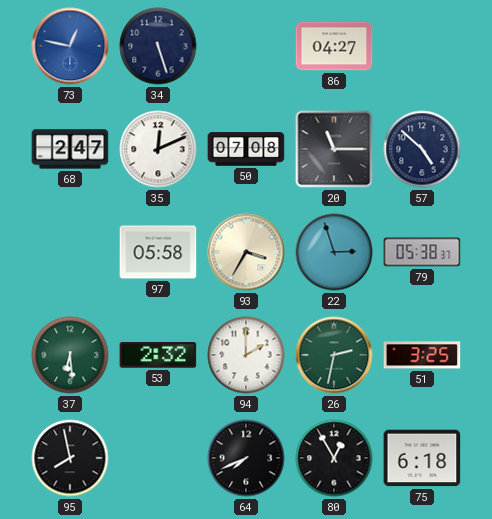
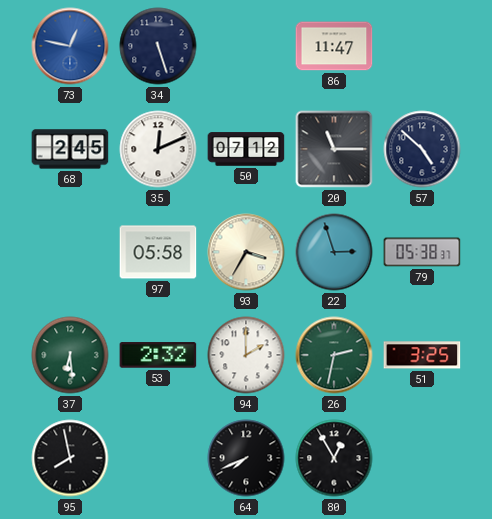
86: 04:27 -> 11:47 (334, 46)
68: 2:47 -> 2:45 (70, 149)
50: 07:08 -> 07:12 (246, 149)
75: 6:18 -> none (422, 458)
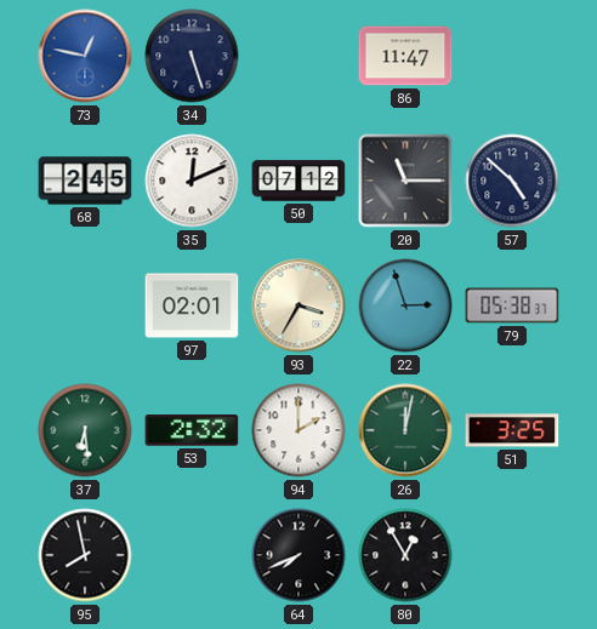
97: 05:58 -> 02:01 (192, 305)
26: 2:32 -> 12:02 (405, 430)
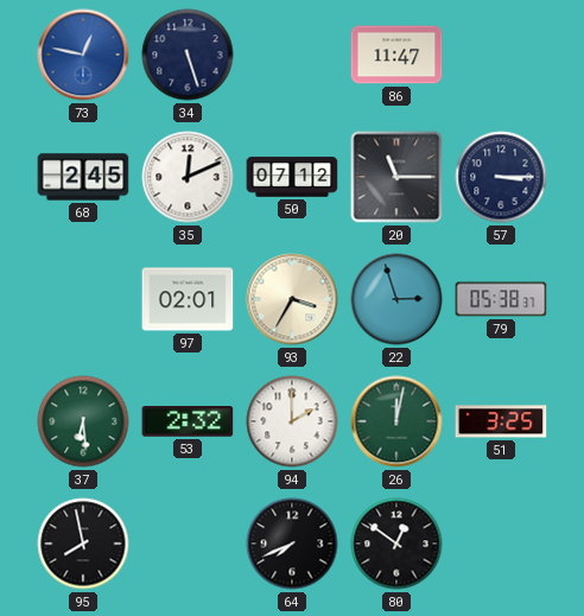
57: 4:52 -> 3:15 (501, 177)
80: 12:55 -> 12:51 (396, 544)
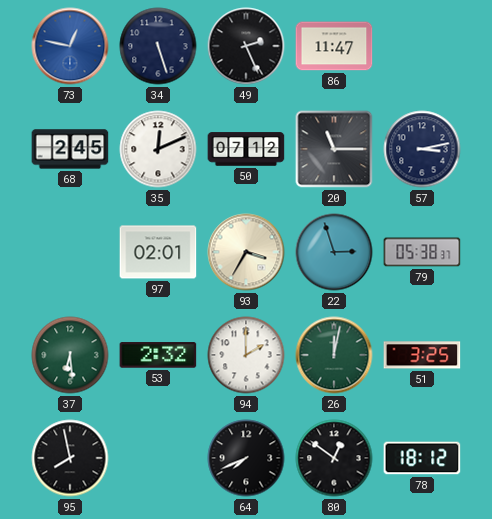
49: none -> 2:26 (246, 46)
57: 3:15 -> 3:13 (422, 149)
78: none -> 18:12 (422, 458)
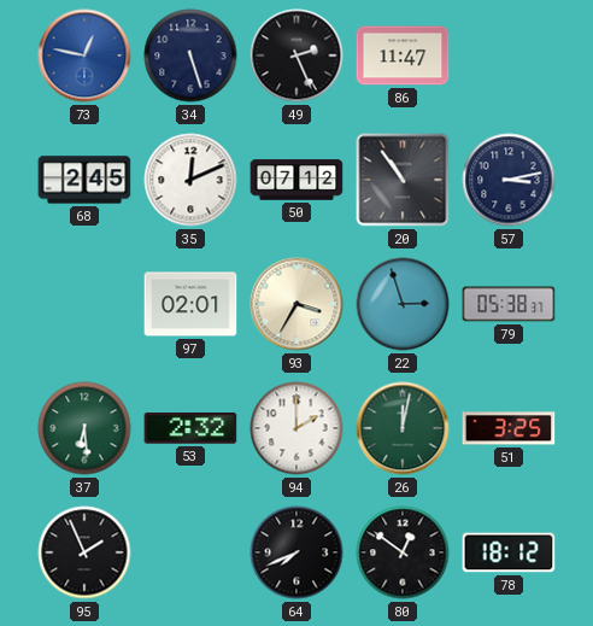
20: 11:15 -> 10:54 (403, 180)
95: 7:58 -> 1:56 (84, 552)
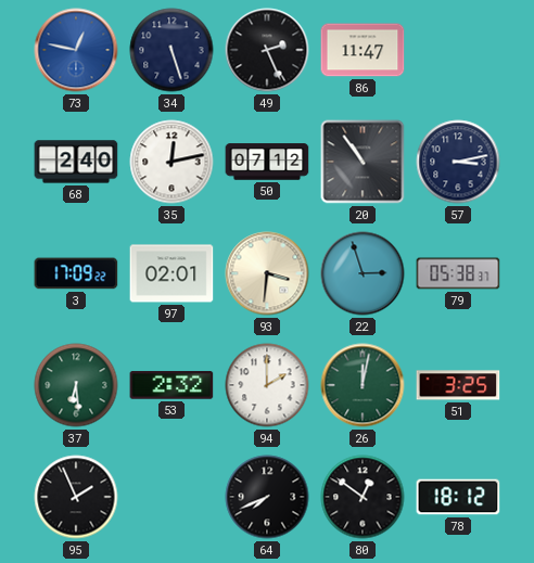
68: 2:45 -> 2:40 (76, 162)
35: 12:11 -> 12:13 (171, 162)
3: none -> 17:09 (76, 273)
93: 3:35 -> 3:31 (267, 273)
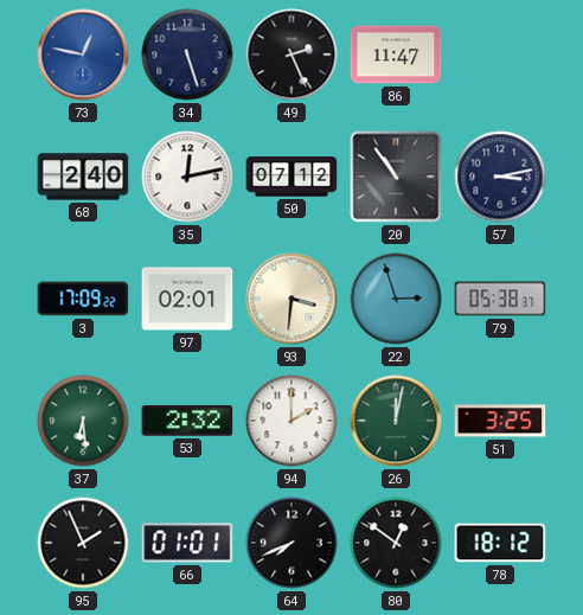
66: none -> 01:01 (187, 543)
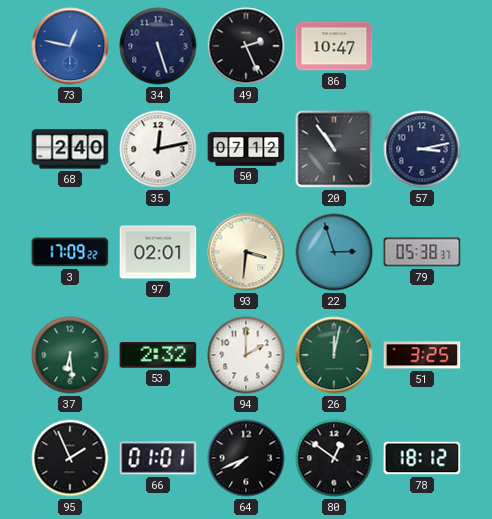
86: 11:47 -> 10:47 (334, 46)
